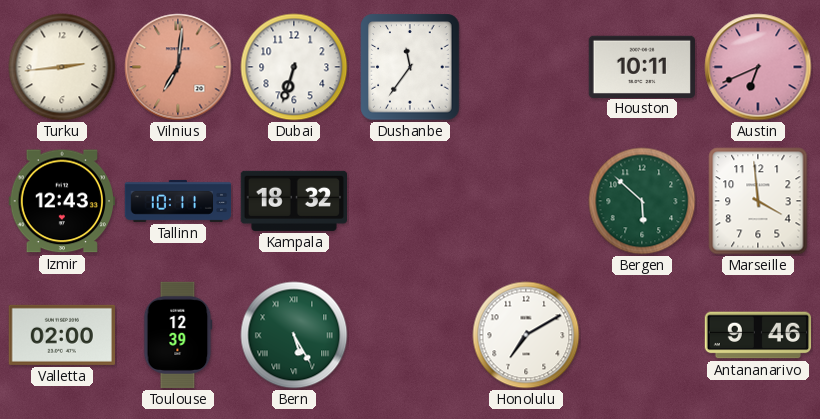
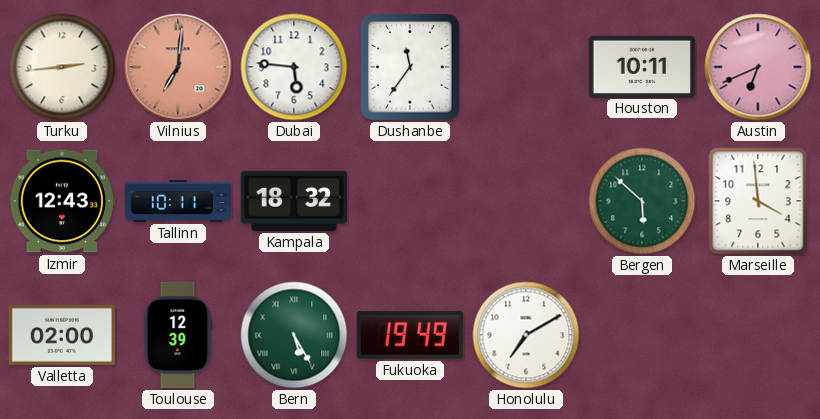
Dubai: 6:33 -> 5:46 (294, 67)
Fukuoka: none -> 19:49 (410, 335)
Antananarivo: 9:46 -> none (758, 335)
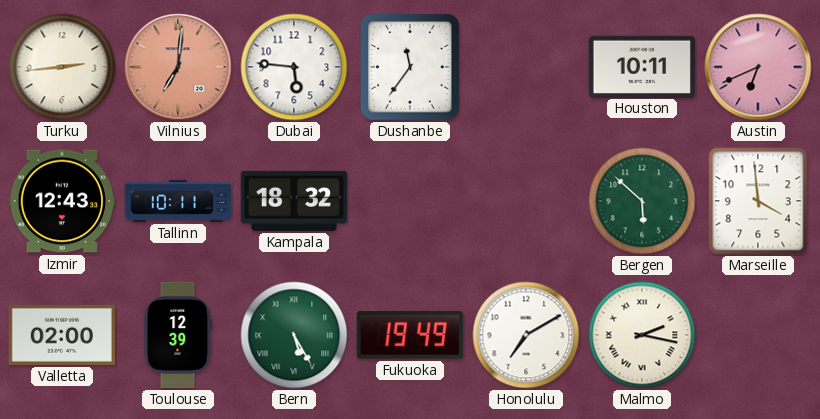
Malmo: none -> 2:17 (642, 335)
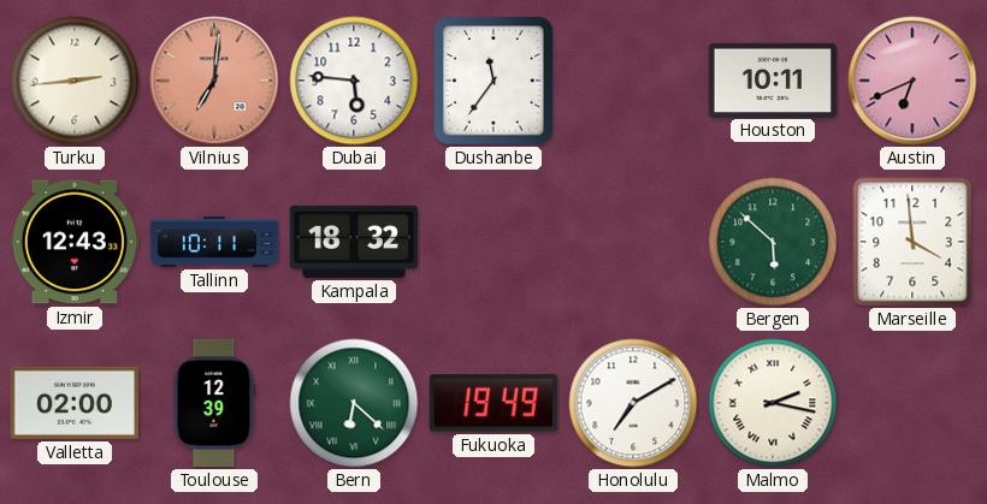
Bern: 5:25 -> 6:22 (354, 403)
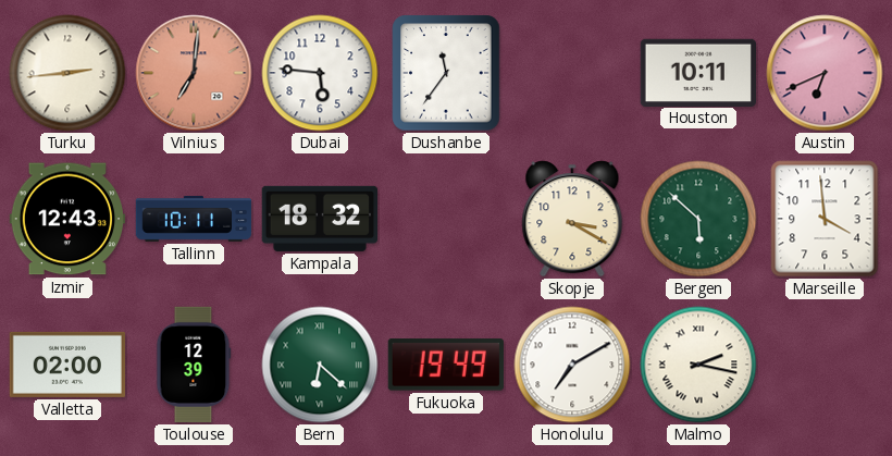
Skopje: none -> 3:20 (572, 219)
